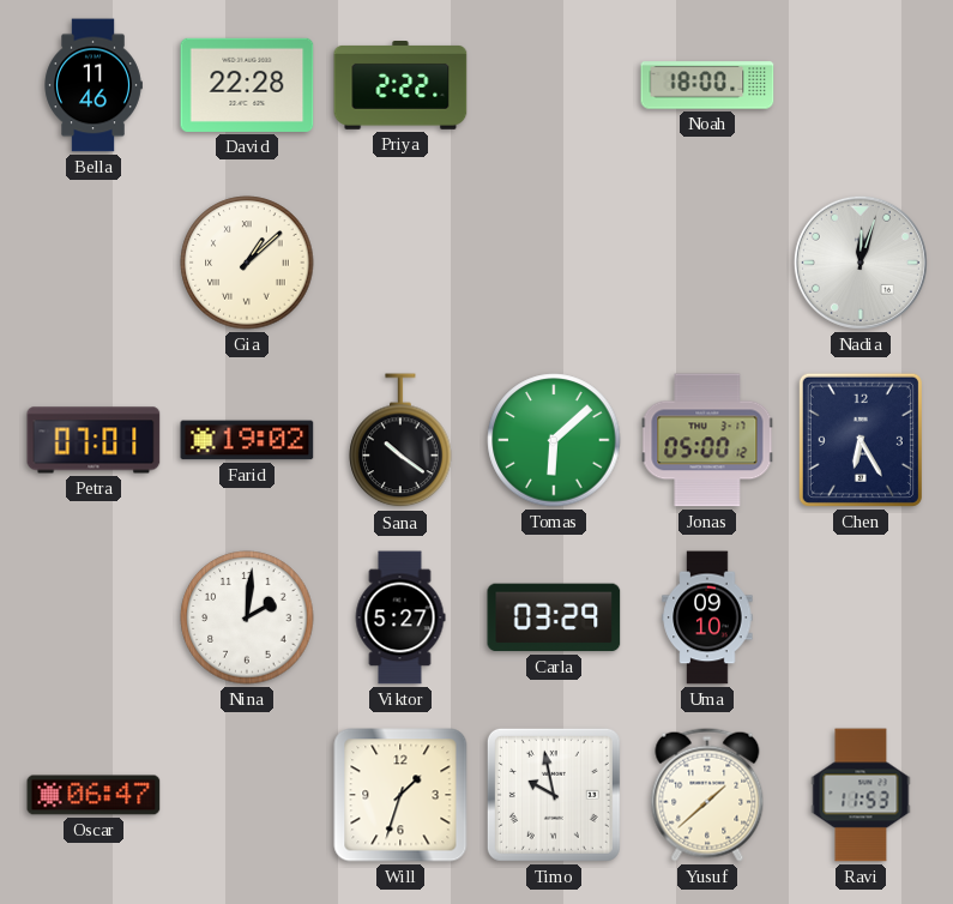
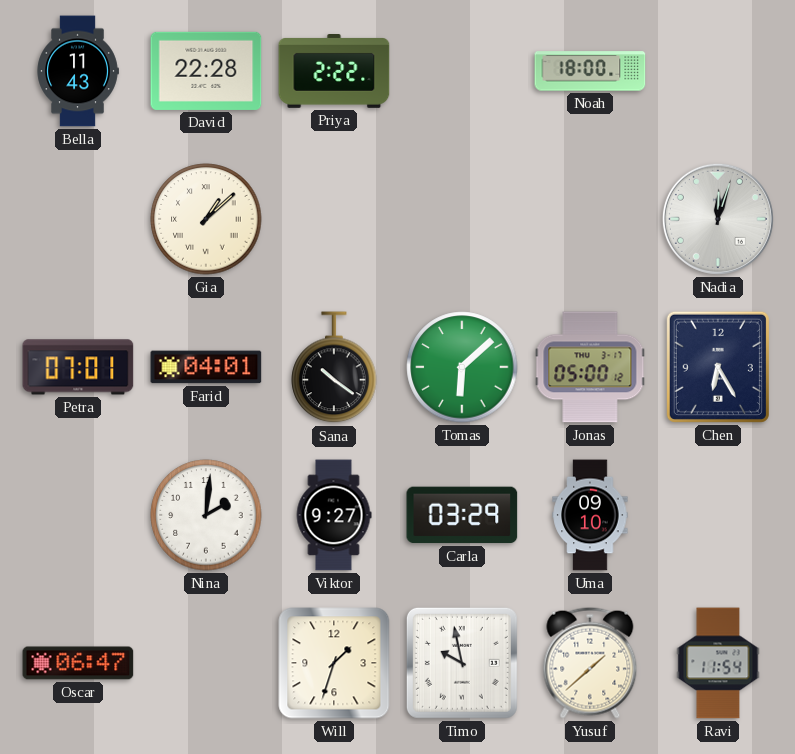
Bella: 11:46 -> 11:43 (78, 71)
Farid: 19:02 -> 04:01 (206, 367)
Viktor: 5:27 -> 9:27 (334, 515)
Ravi: 11:53 -> 11:54 (718, 663)
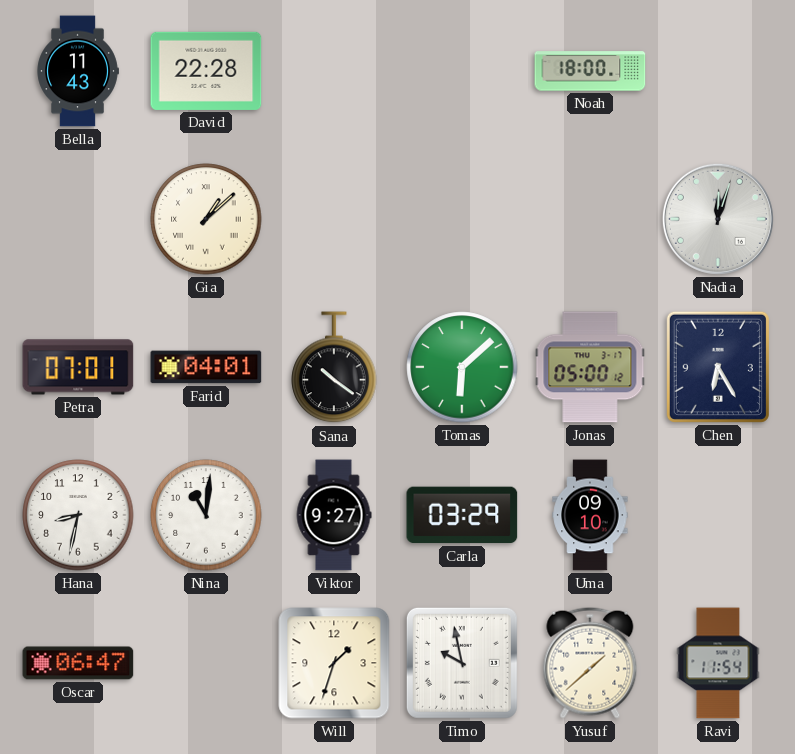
Priya: 2:22 -> none (334, 72)
Hana: none -> 8:32 (78, 515)
Nina: 2:01 -> 11:01 (206, 515)
